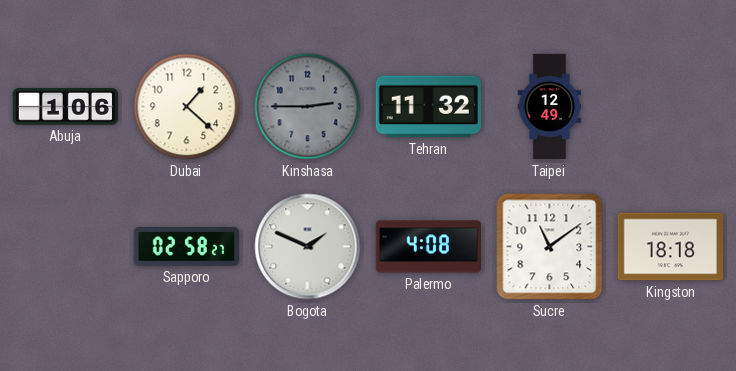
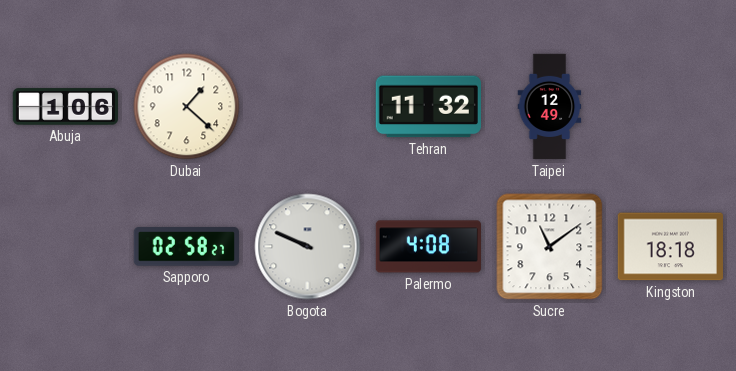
Kinshasa: 2:45 -> none (308, 107)
Bogota: 1:49 -> 9:49 (308, 247)
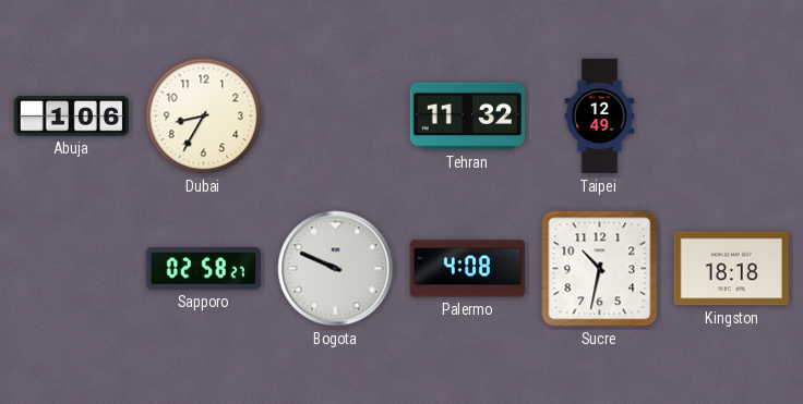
Dubai: 1:22 -> 8:35 (204, 117)
Sucre: 11:09 -> 10:32 (600, 269)
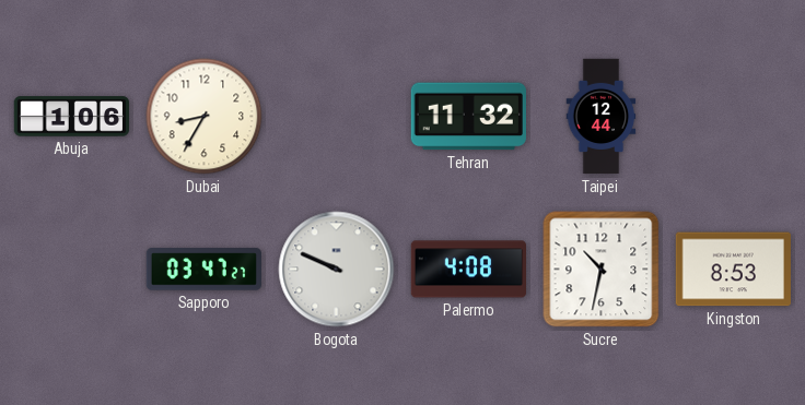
Taipei: 12:49 -> 12:44 (602, 117)
Sapporo: 02:58 -> 03:47 (203, 270)
Kingston: 18:18 -> 8:53 (733, 270)
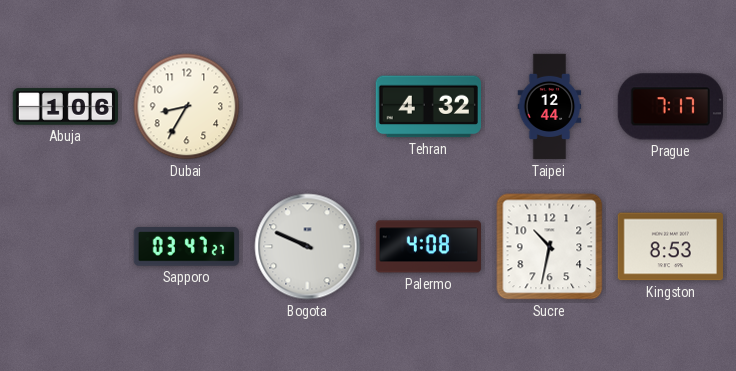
Tehran: 11:32 -> 4:32 (428, 107)
Prague: none -> 7:17 (670, 107)
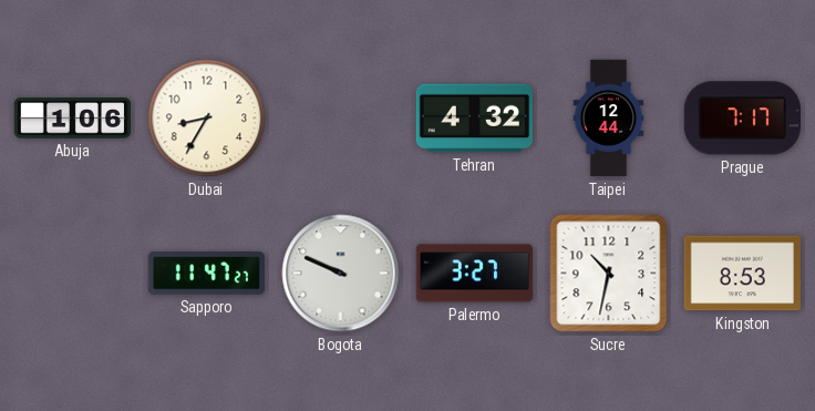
Sapporo: 03:47 -> 11:47 (206, 274)
Palermo: 4:08 -> 3:27 (474, 274)
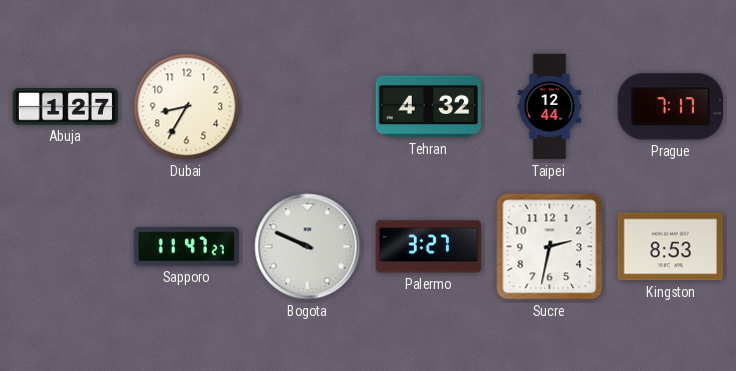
Abuja: 1:06 -> 1:27 (65, 107)
Sucre: 10:32 -> 2:32 (550, 247)
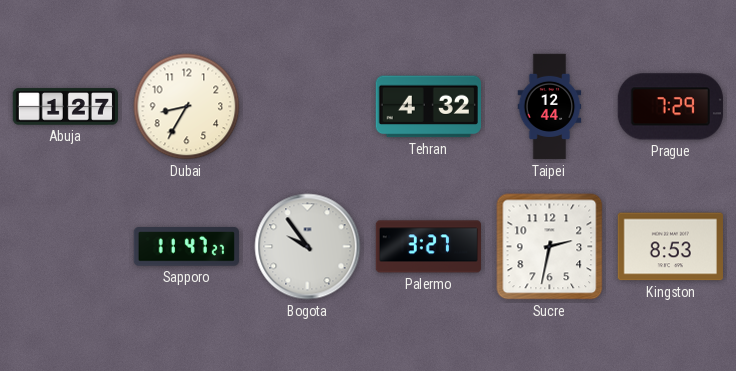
Prague: 7:17 -> 7:29 (670, 107)
Bogota: 9:49 -> 9:54 (308, 247)
